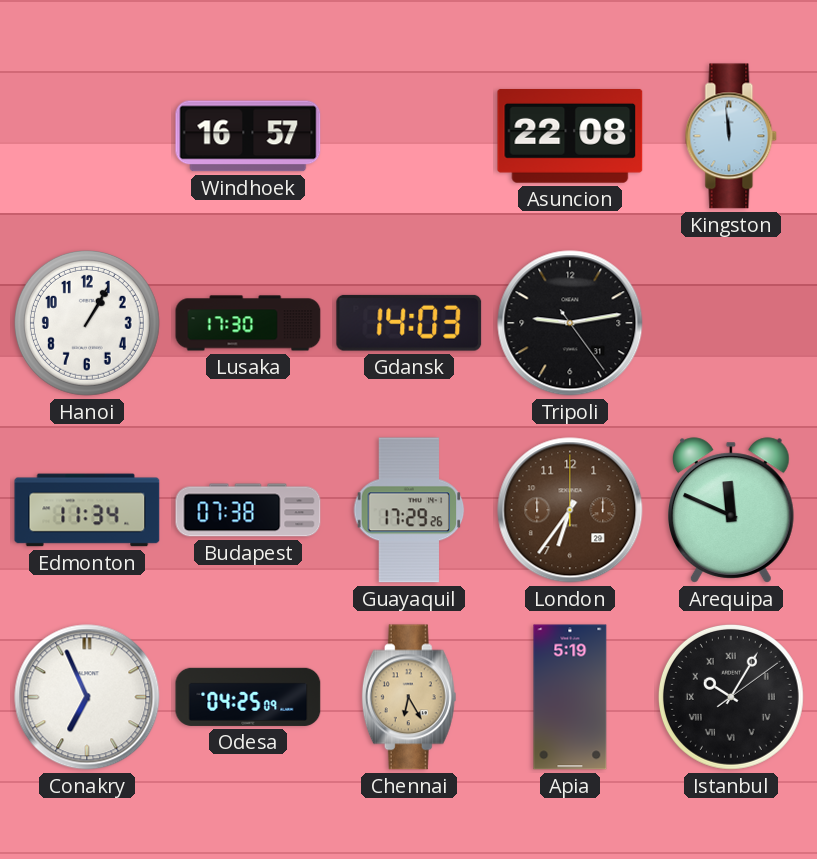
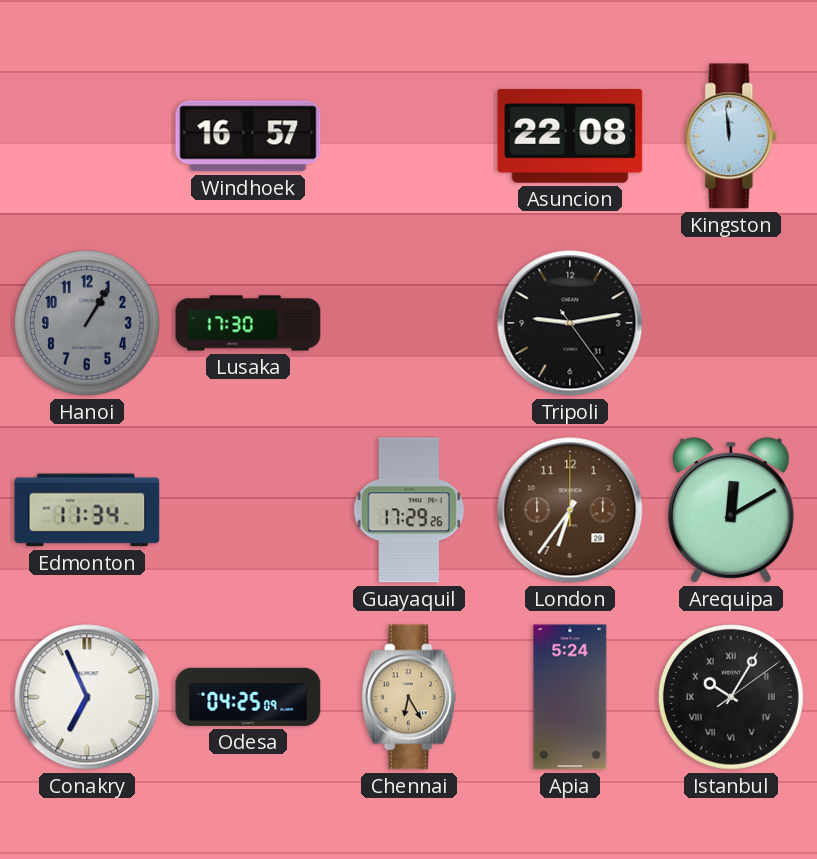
Hanoi dial: white -> grey (87, 323)
Gdansk: 14:03 -> none (409, 323)
Budapest: 07:38 -> none (248, 510)
Arequipa: 11:49 -> 12:10 (731, 510)
Apia: 5:19 -> 5:24 (570, 697)
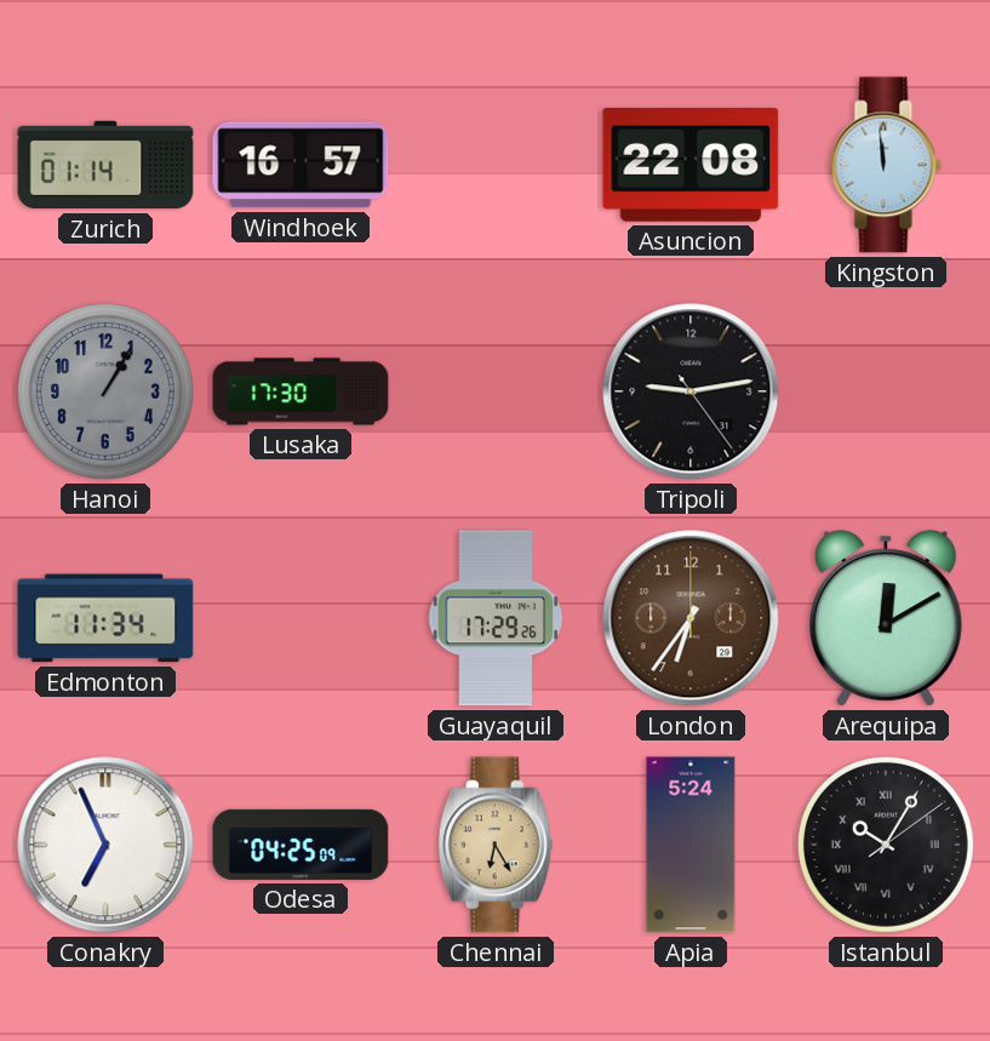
Zurich: none -> 01:14 (105, 165)
